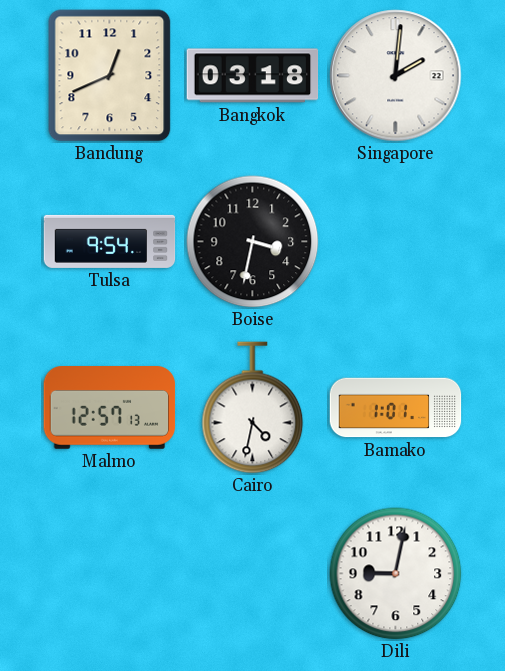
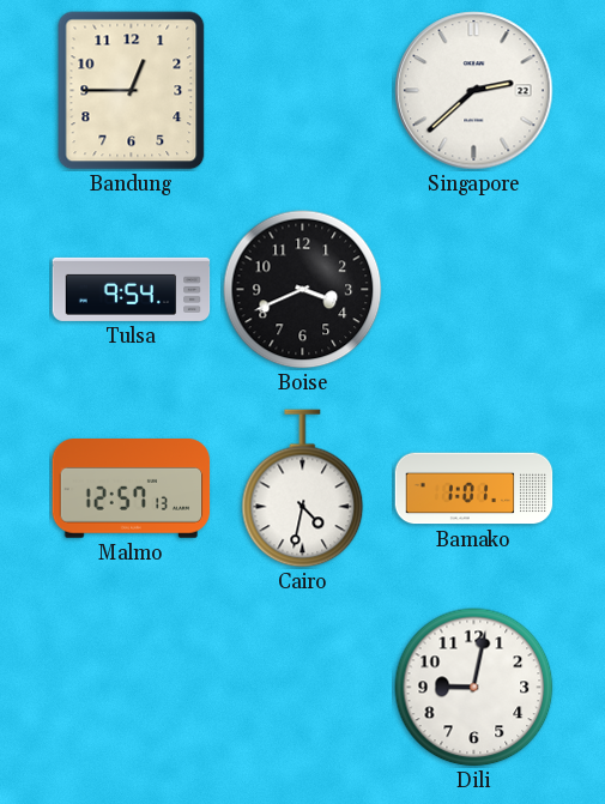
Bandung: 12:41 -> 12:45 (132, 91)
Bangkok: 03:18 -> none (253, 76)
Singapore: 2:01 -> 2:38 (474, 91)
Boise: 3:32 -> 3:41 (303, 290)
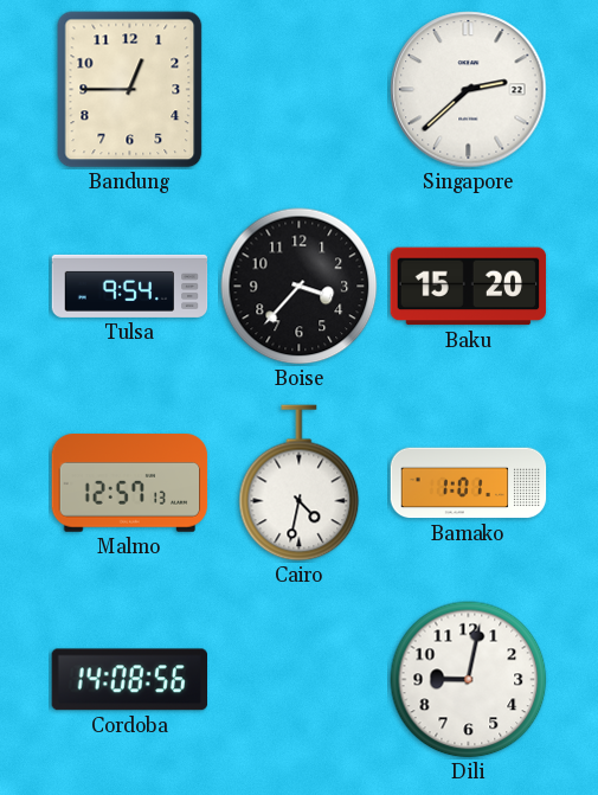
Boise: 3:41 -> 3:37 (300, 287)
Baku: none -> 15:20 (469, 287)
Cordoba: none -> 14:08 (129, 680)
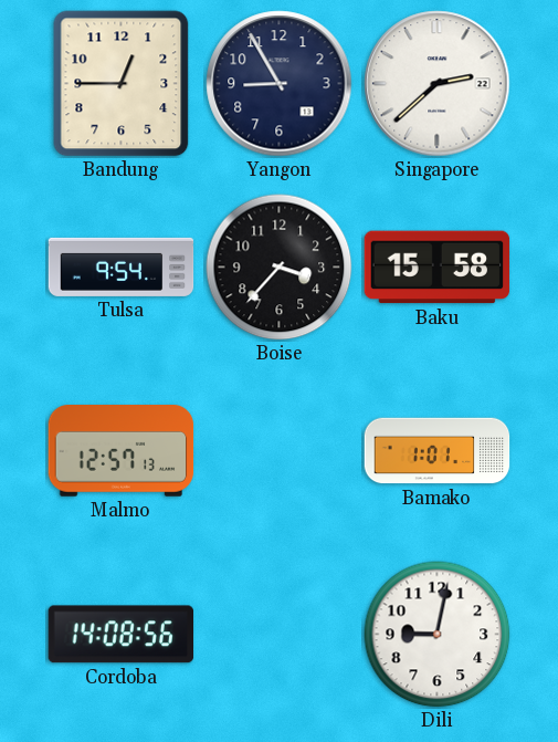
Yangon: none -> 8:55 (280, 84)
Baku: 15:20 -> 15:58 (438, 268)
Cairo: 4:32 -> none (300, 483)
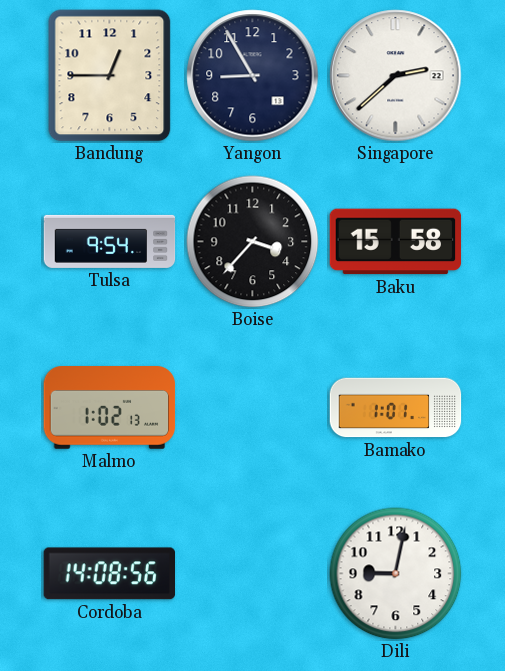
Malmo: 12:57 -> 1:02 (110, 408)
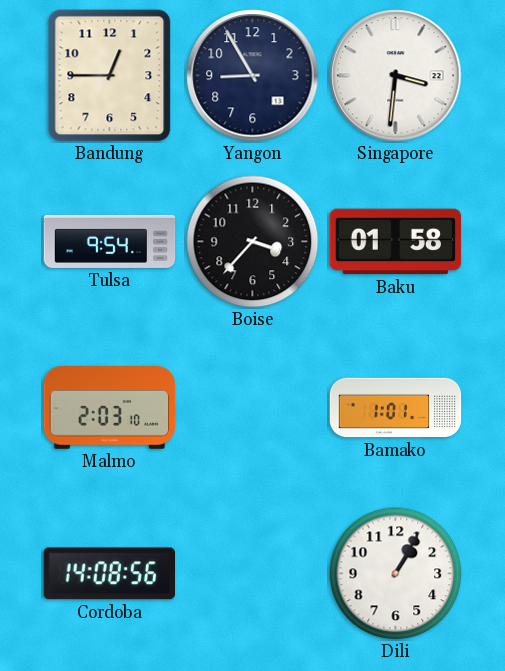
Singapore: 2:38 -> 3:31 (396, 76)
Baku: 15:58 -> 01:58 (396, 242)
Malmo: 1:02 -> 2:03 (110, 408)
Dili: 9:02 -> 1:05 (396, 574)
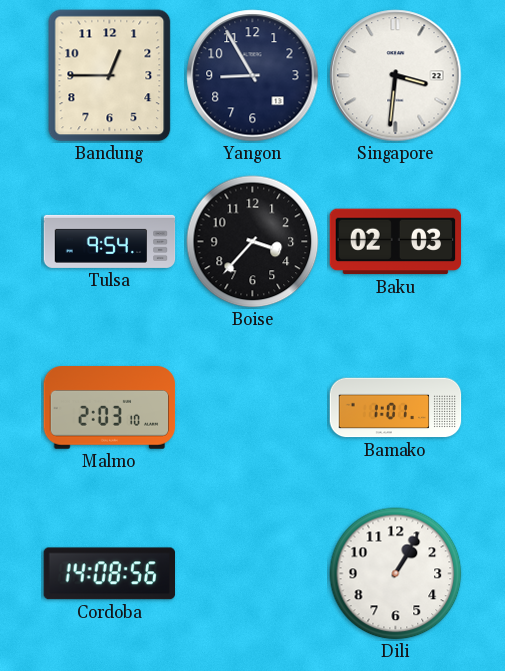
Baku: 01:58 -> 02:03 (396, 242)
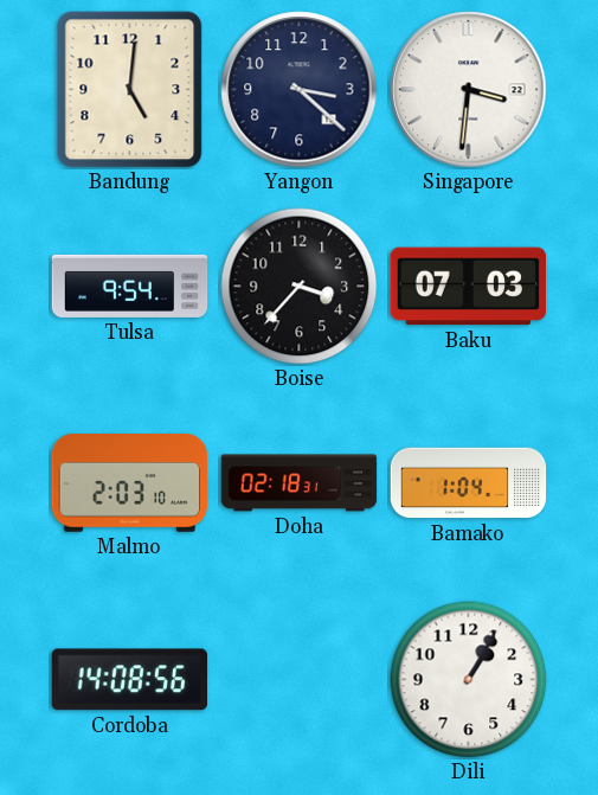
Bandung: 12:45 -> 5:01 (130, 90)
Yangon: 8:55 -> 3:22 (300, 90)
Baku: 02:03 -> 07:03 (469, 287)
Doha: none -> 02:18 (300, 483)
Bamako: 1:01 -> 1:04 (469, 483)
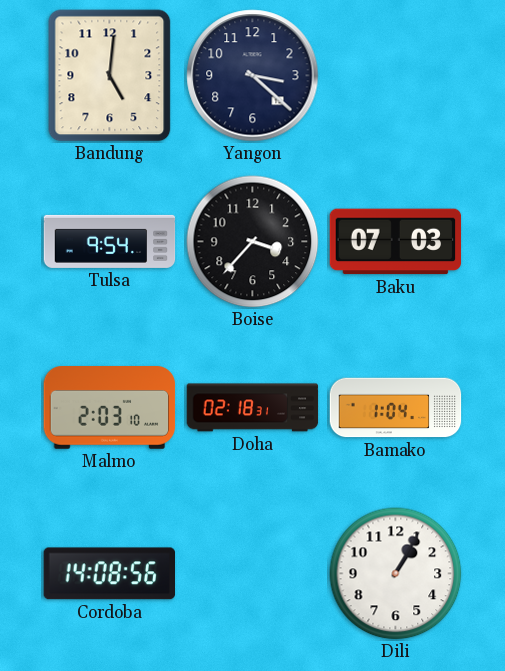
Singapore: 3:31 -> none (469, 90)
